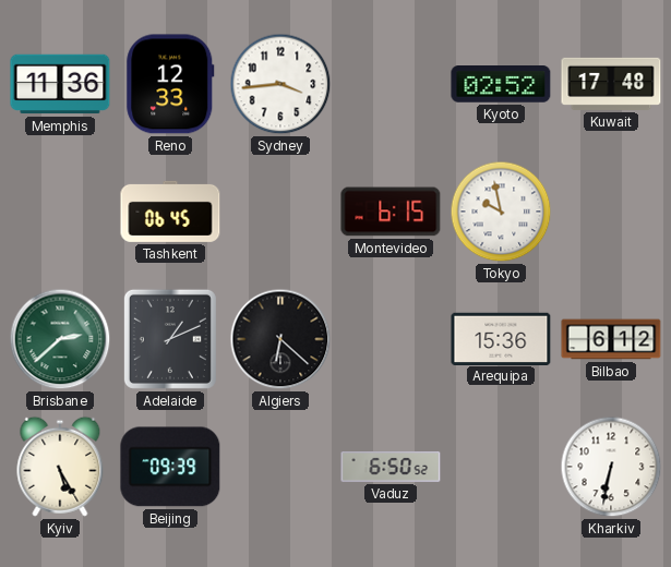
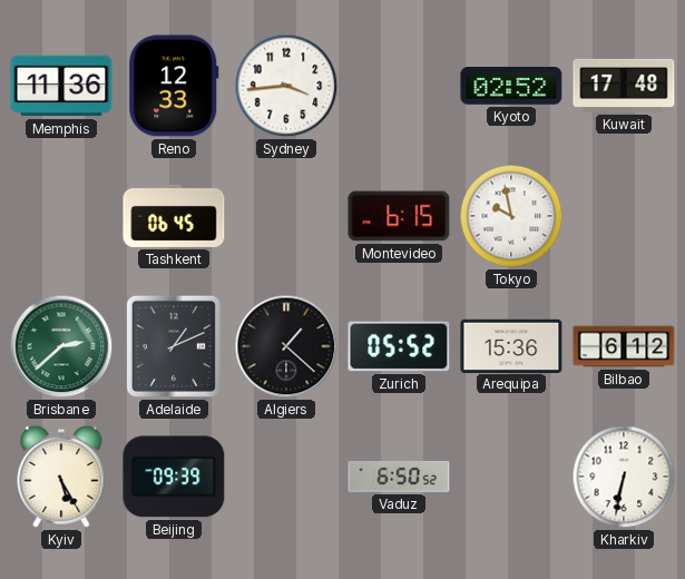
Algiers: 6:22 -> 1:22 (286, 346)
Zurich: none -> 05:52 (399, 346)
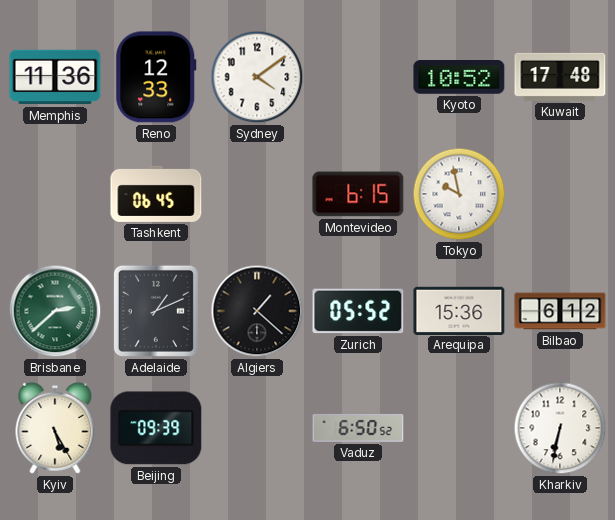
Sydney: 3:44 -> 4:09 (257, 77)
Kyoto: 02:52 -> 10:52 (459, 78)
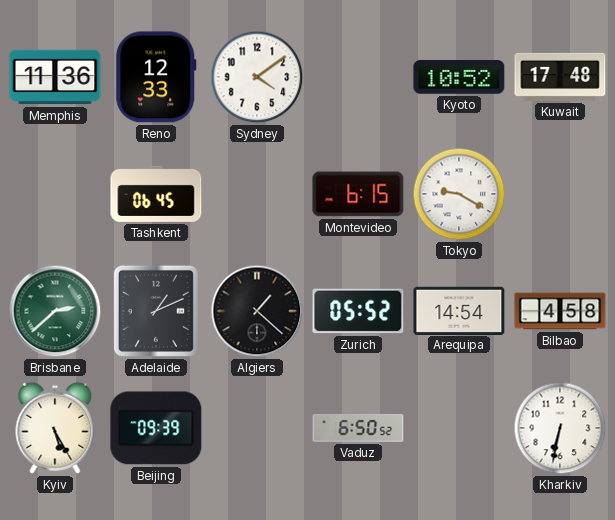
Tokyo: 9:58 -> 9:20 (459, 194)
Arequipa: 15:36 -> 14:54 (459, 310)
Bilbao: 6:12 -> 4:58 (560, 311)
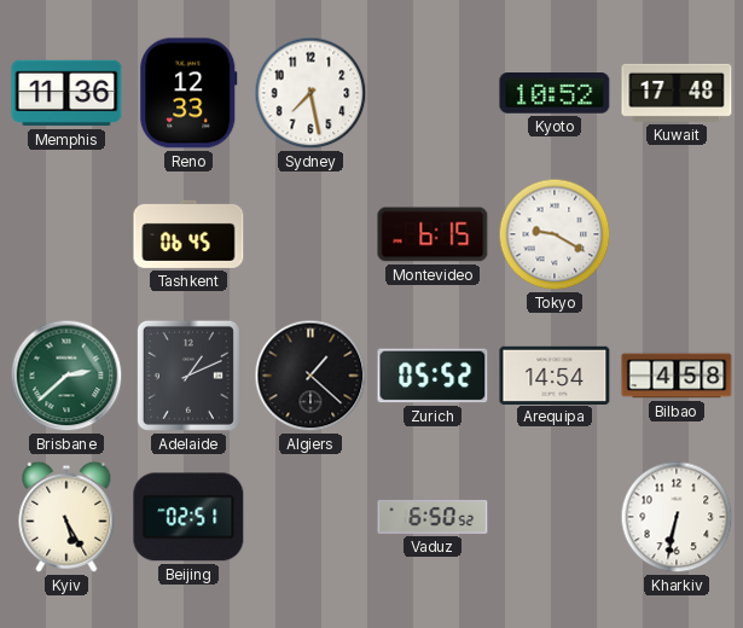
Sydney: 4:09 -> 7:28 (310, 93)
Beijing: 09:39 -> 02:51 (188, 517)
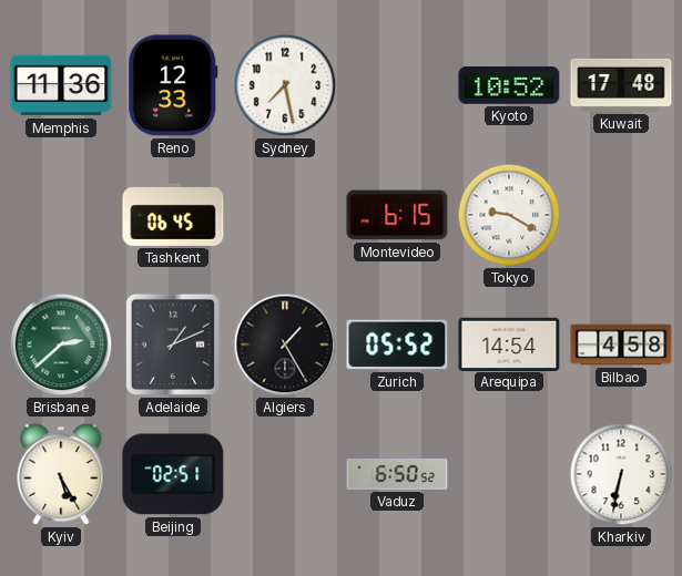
Algiers: 1:22 -> 1:25 (285, 344)
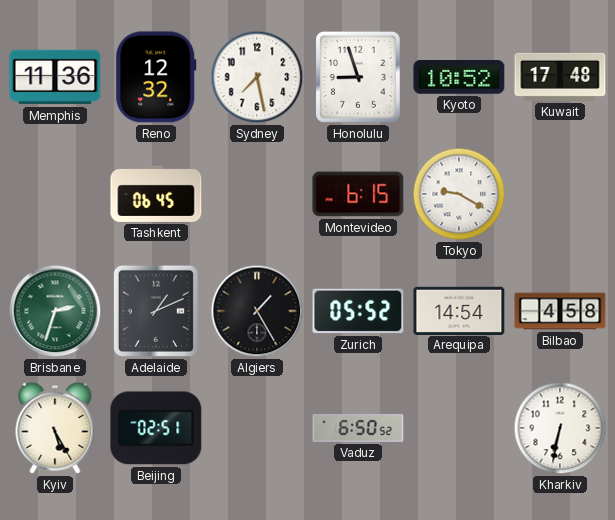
Reno: 12:33 -> 12:32 (156, 77)
Honolulu: none -> 8:57 (358, 77)
Brisbane: 2:38 -> 2:33 (55, 311)
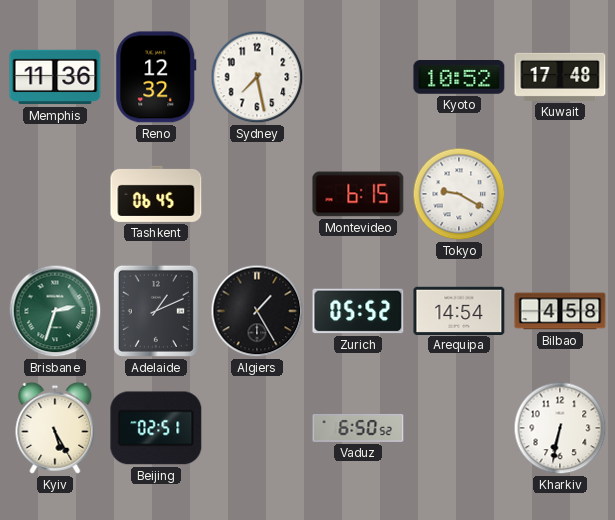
Honolulu: 8:57 -> none (358, 77)
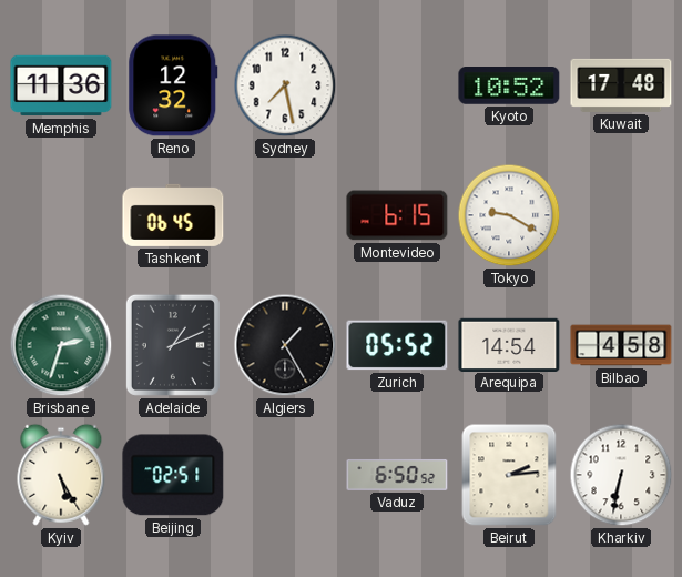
Beirut: none -> 2:14 (509, 475)
